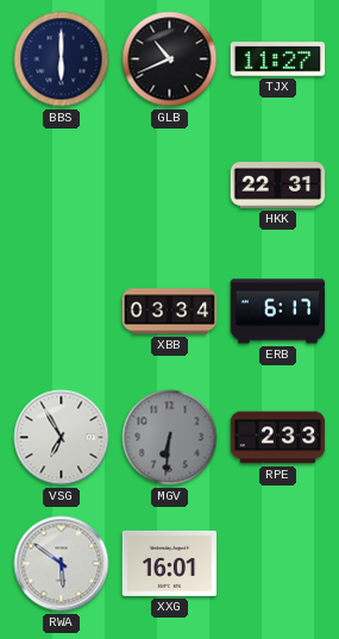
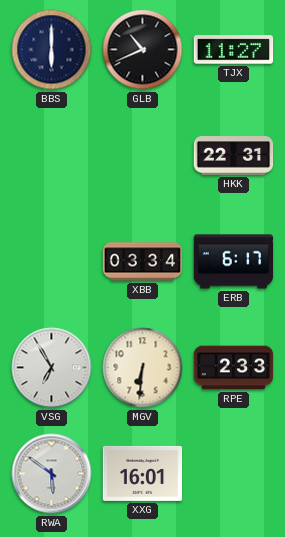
MGV dial: grey -> cream (143, 368)
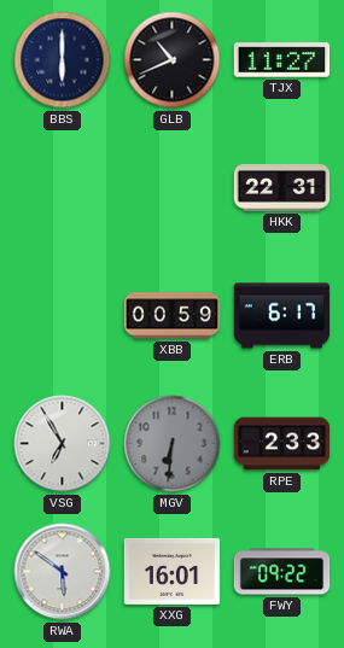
XBB: 03:34 -> 00:59 (173, 316)
MGV dial: cream -> grey (173, 444)
FWY: none -> 09:22 (282, 572)
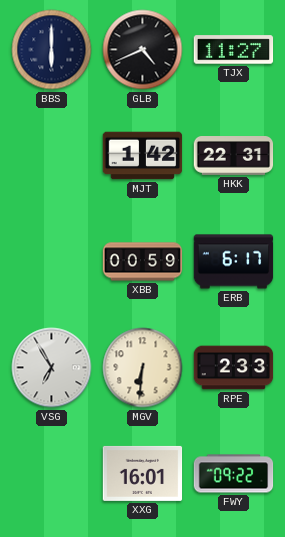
GLB: 10:41 -> 4:41 (143, 50)
MJT: none -> 1:42 (143, 156)
MGV dial: grey -> cream (143, 368)
RWA: 5:51 -> none (63, 572)
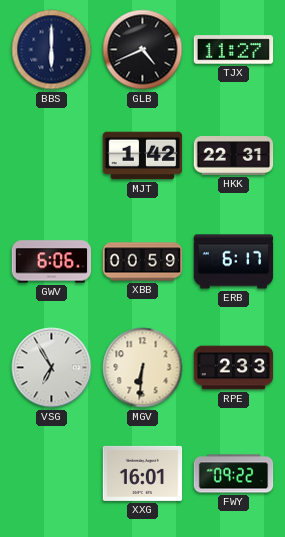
GWV: none -> 6:06 (52, 262)
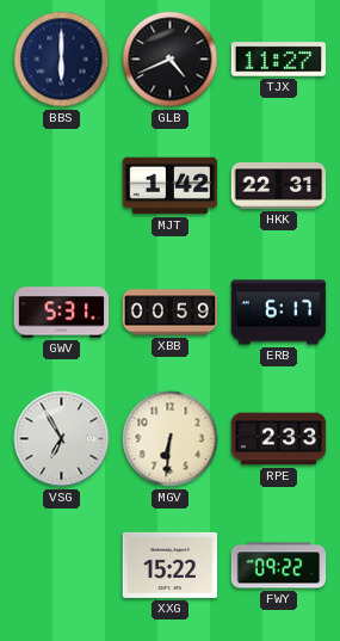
GWV: 6:06 -> 5:31 (62, 313)
XXG: 16:01 -> 15:22 (171, 565)
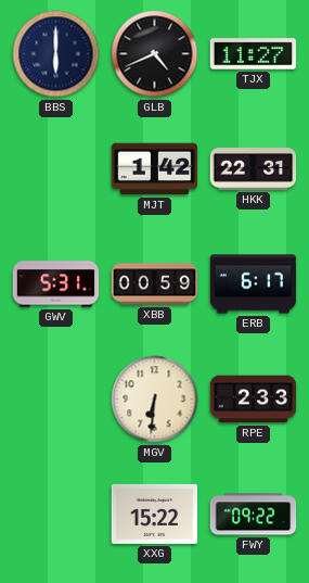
VSG: 6:55 -> none (62, 439)
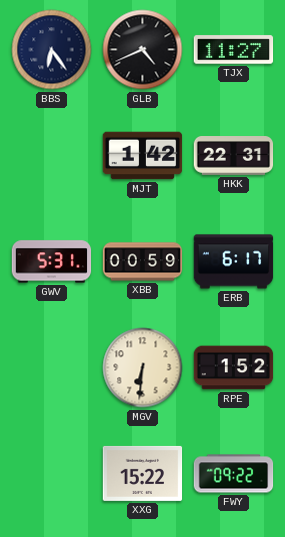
BBS: 6:00 -> 6:24 (52, 50)
RPE: 2:33 -> 1:52 (234, 368)
